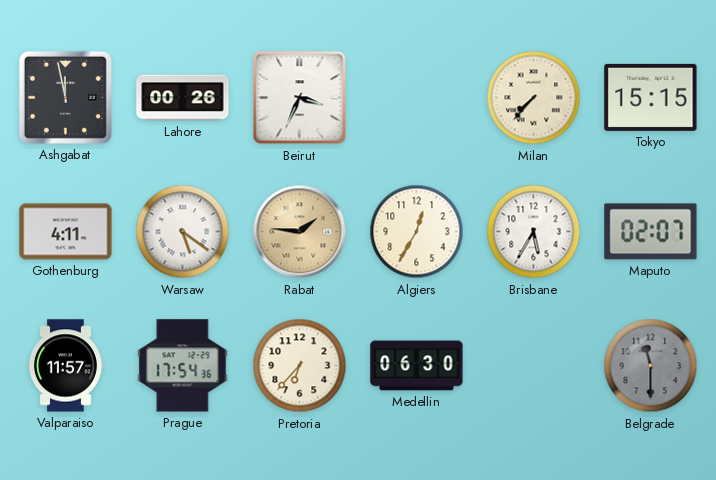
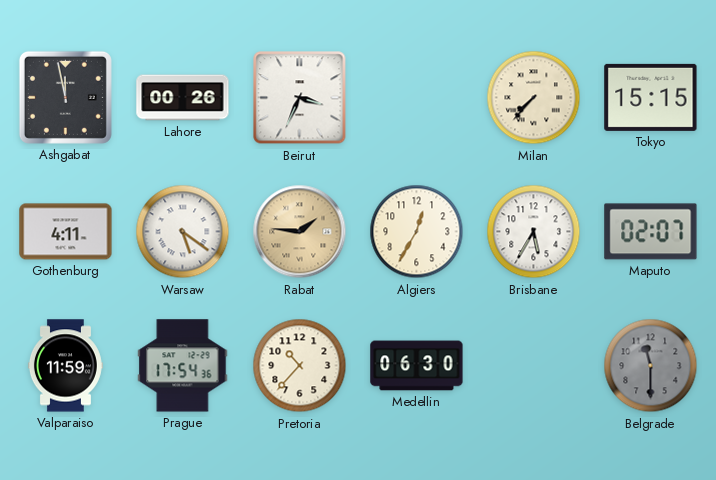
Valparaiso: 11:57 -> 11:59 (65, 366)
Pretoria: 6:37 -> 10:37 (300, 366)
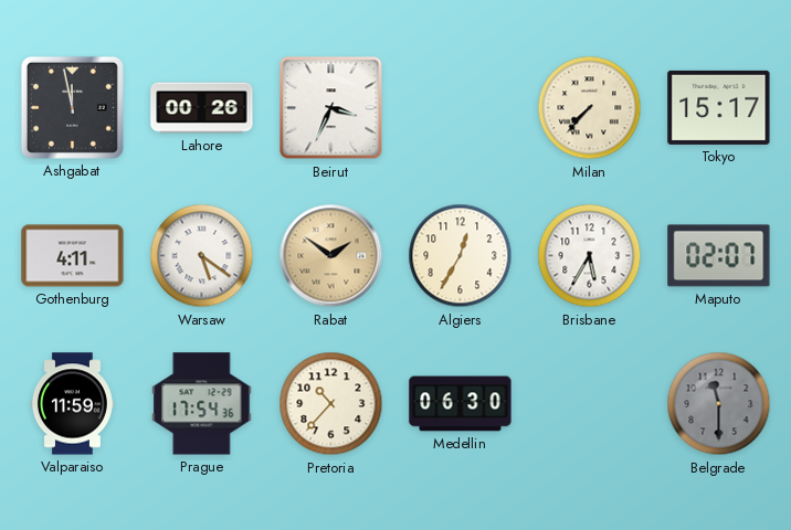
Tokyo: 15:15 -> 15:17 (719, 107)
Rabat: 1:46 -> 1:51 (331, 256)
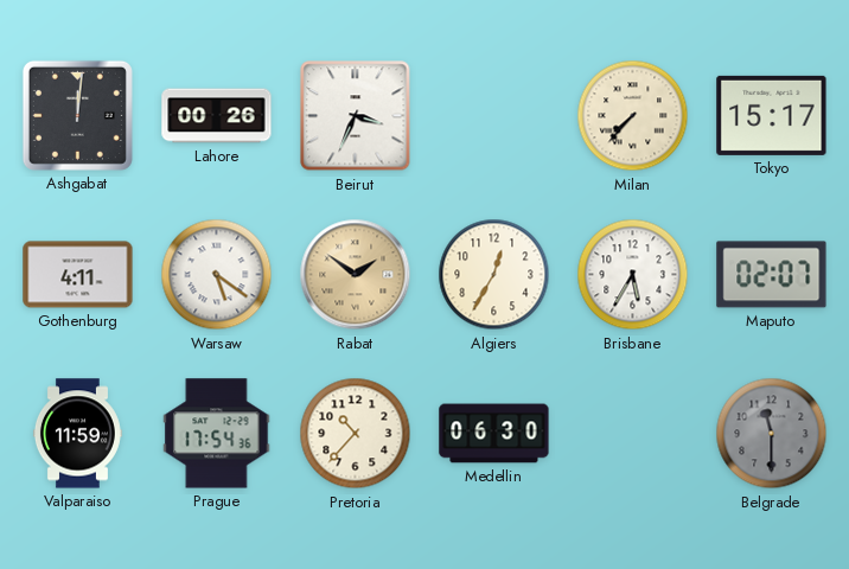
Ashgabat: 11:58 -> 12:01 (77, 115)
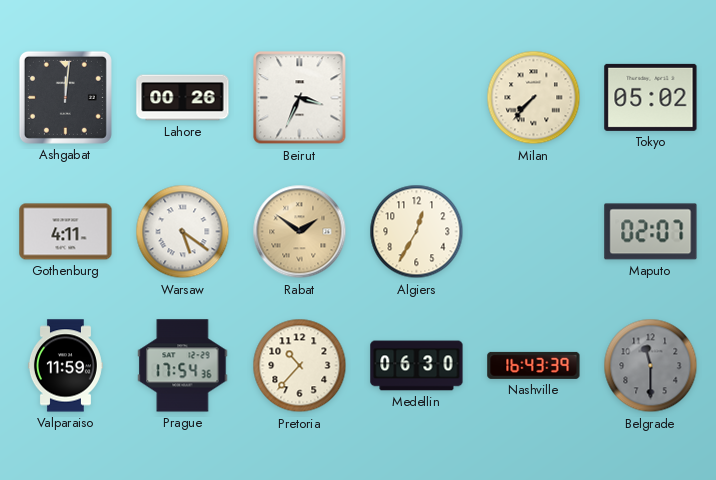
Tokyo: 15:17 -> 05:02 (651, 97)
Brisbane: 5:35 -> none (633, 275)
Nashville: none -> 16:43 (534, 365)
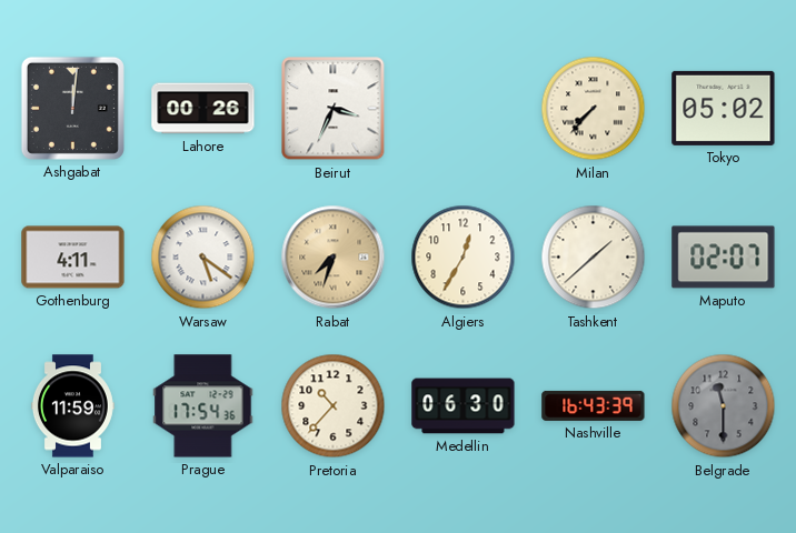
Rabat: 1:51 -> 7:33 (334, 258)
Tashkent: none -> 1:38 (594, 258)
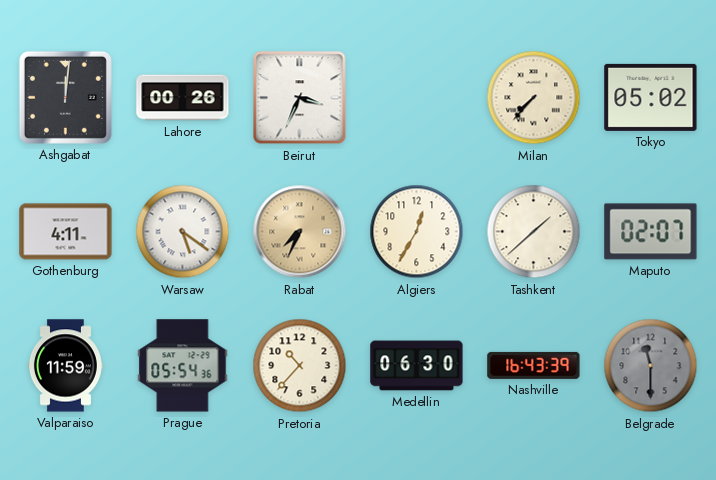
Rabat: 7:33 -> 7:34 (300, 232)
Prague: 17:54 -> 05:54 (183, 366)
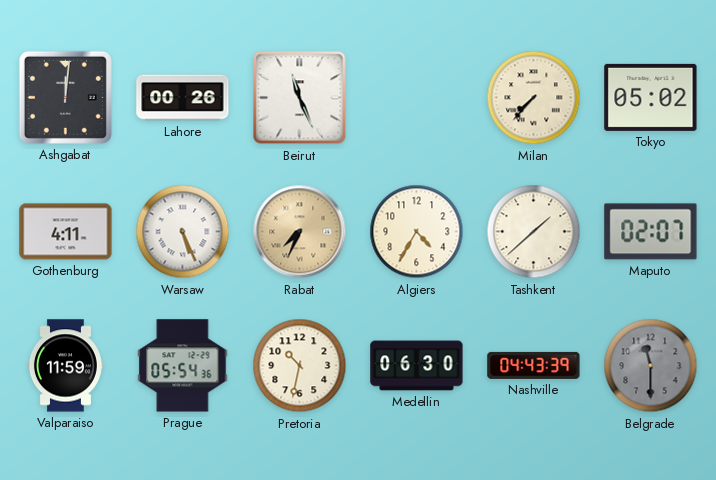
Beirut: 3:34 -> 11:26 (300, 98)
Warsaw: 5:21 -> 5:26 (183, 232)
Algiers: 12:35 -> 4:35 (417, 232)
Pretoria: 10:37 -> 10:32 (300, 366)
Nashville: 16:43 -> 04:43 (534, 365)
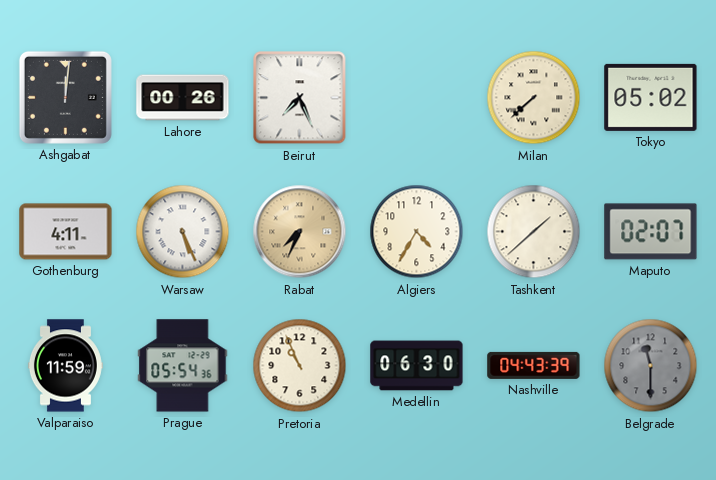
Beirut: 11:26 -> 7:26 (300, 98)
Milan: 7:37 -> 7:38 (534, 98)
Pretoria: 10:32 -> 10:56 (300, 366)
